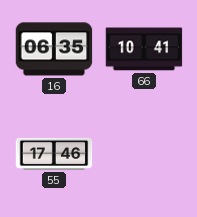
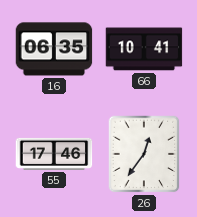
26: none -> 12:36 (144, 154)
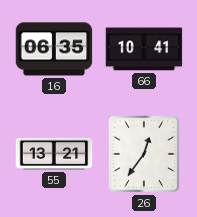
55: 17:46 -> 13:21 (54, 154)
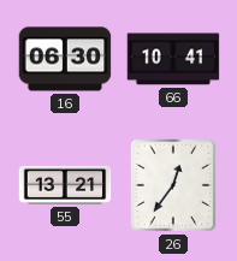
16: 06:35 -> 06:30 (65, 59)
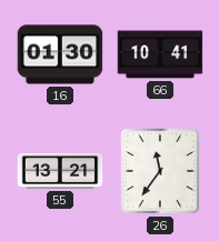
16: 06:30 -> 01:30 (60, 54)
26: 12:36 -> 11:36 (160, 171)
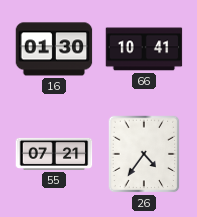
55: 13:21 -> 07:21 (54, 154)
26: 11:36 -> 4:36 (144, 154)
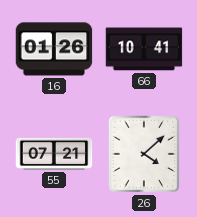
16: 01:30 -> 01:26 (54, 49)
26: 4:36 -> 4:08 (144, 154)
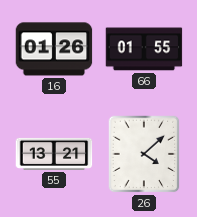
66: 10:41 -> 01:55 (144, 49)
55: 07:21 -> 13:21 (54, 154)
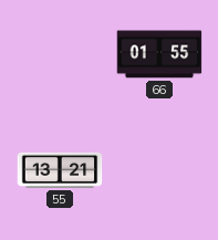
16: 01:26 -> none (54, 49)
26: 4:08 -> none (144, 154)
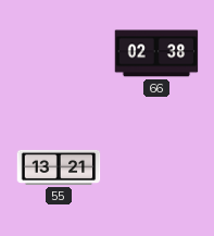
66: 01:55 -> 02:38 (156, 53)
